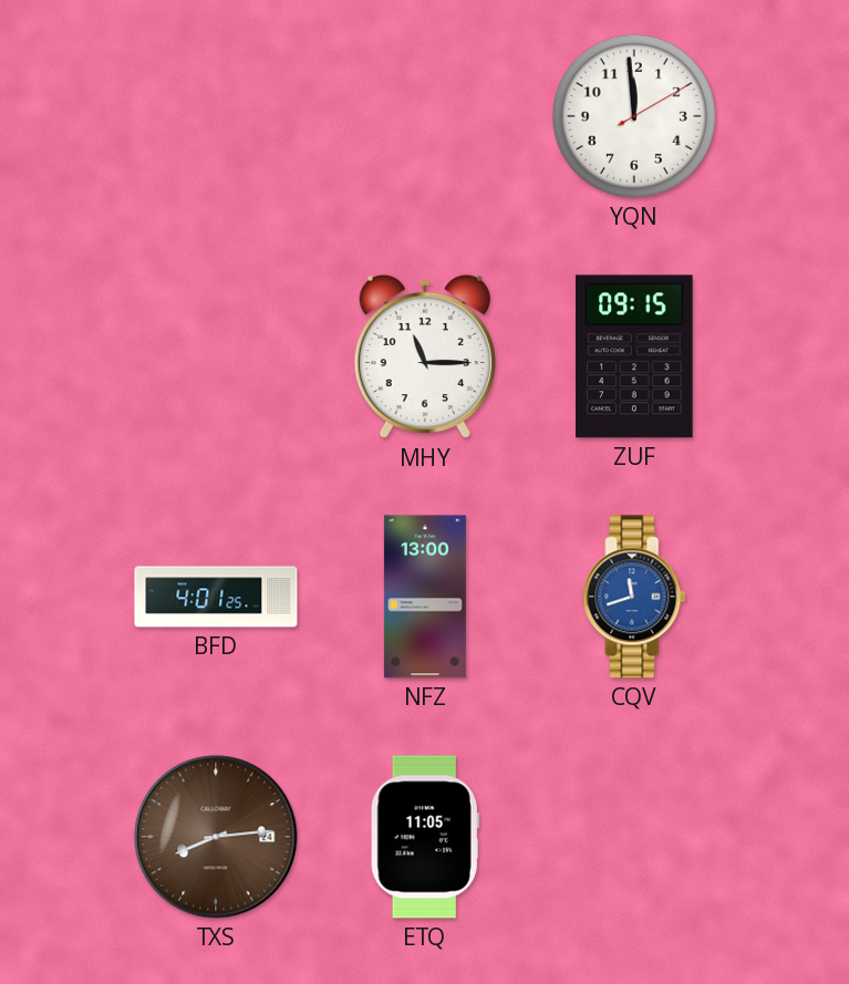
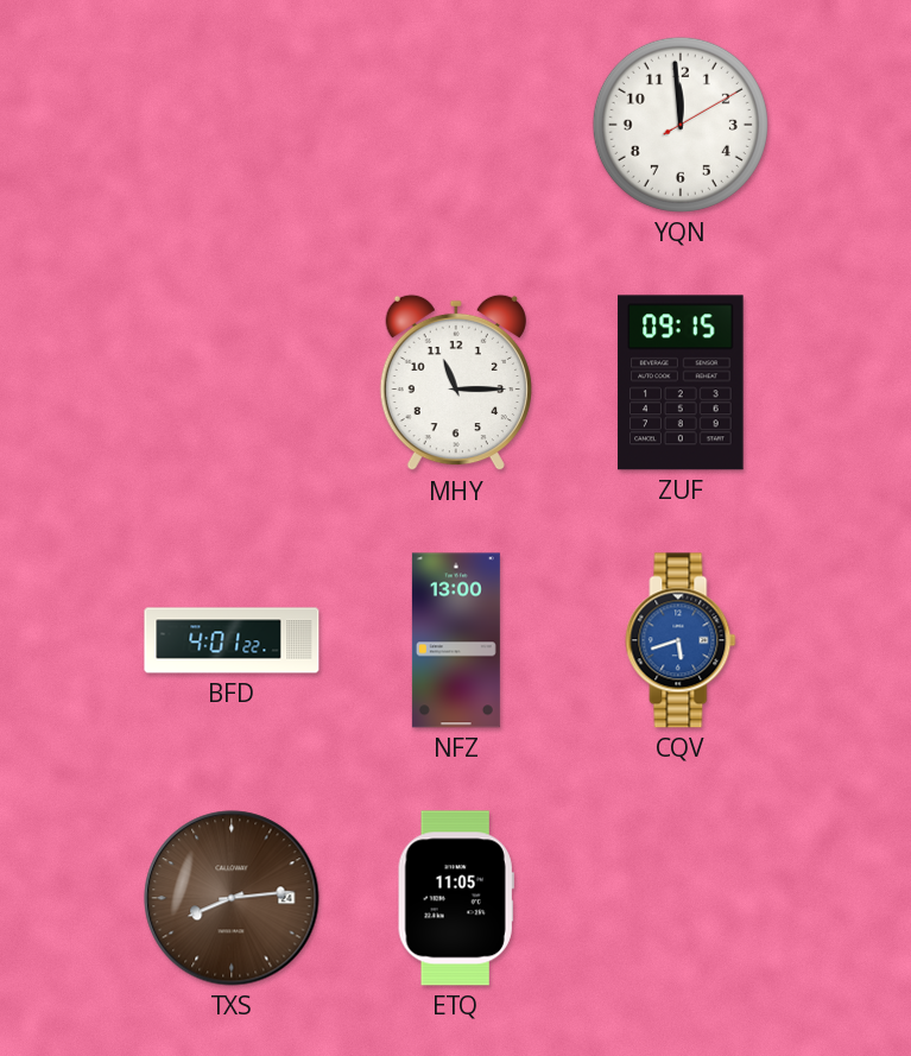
BFD: 4:01:25 -> 4:01:22 (232, 640)
CQV: 11:42 -> 5:42 (681, 640)
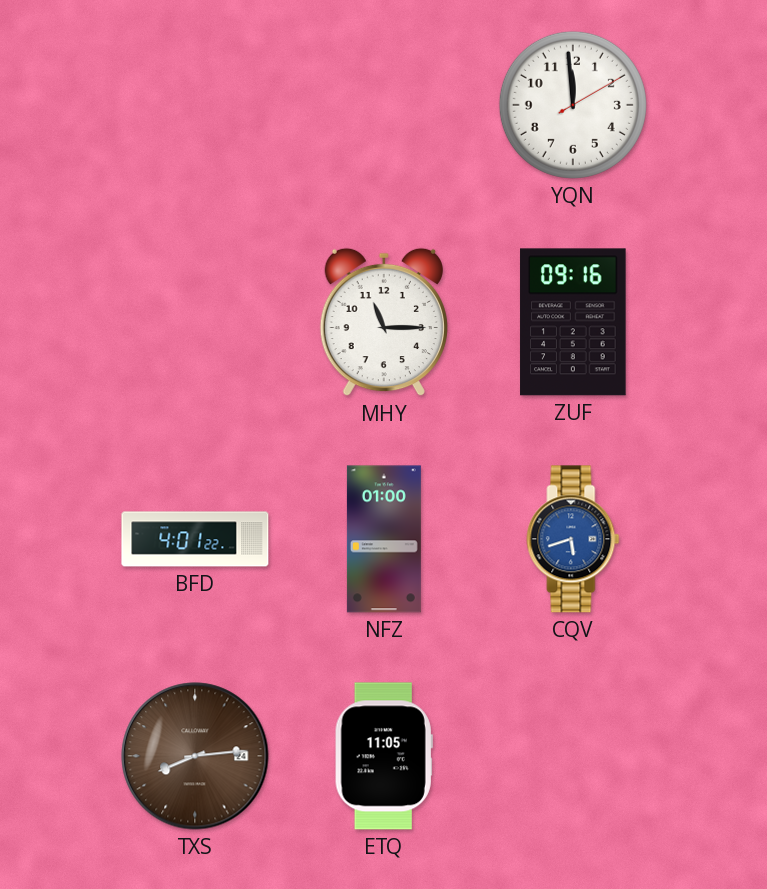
ZUF: 09:15 -> 09:16 (573, 322)
NFZ: 13:00 -> 01:00 (384, 539)
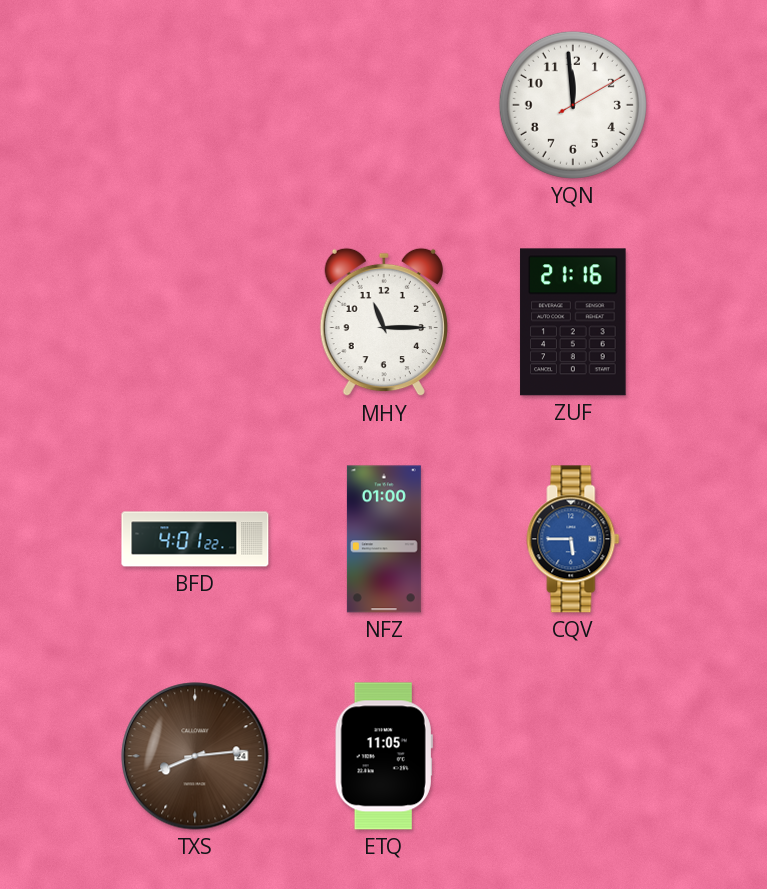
ZUF: 09:16 -> 21:16 (573, 322)
CQV: 5:42 -> 5:45 (573, 539)
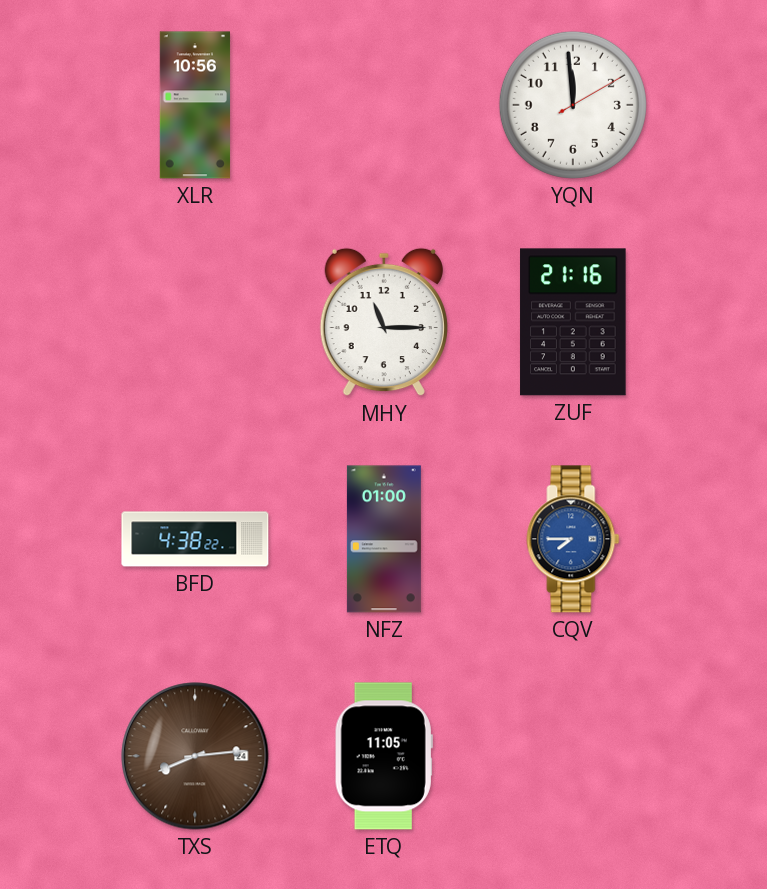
XLR: none -> 10:56 (195, 105)
BFD: 4:01 -> 4:38 (195, 539)
CQV: 5:45 -> 7:45 (573, 539)
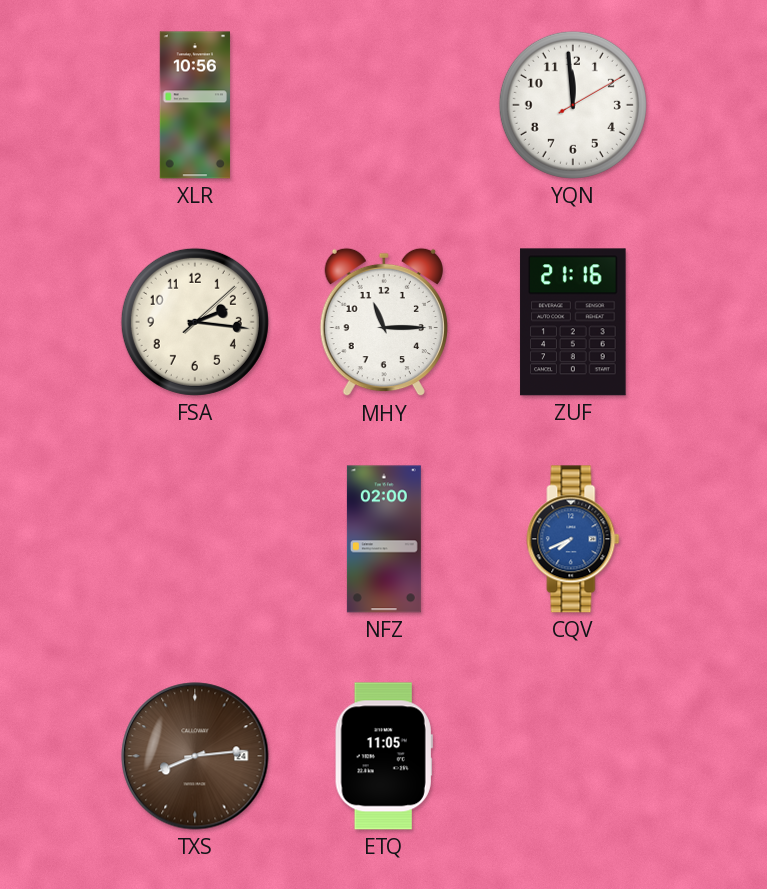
FSA: none -> 2:16 (195, 322)
BFD: 4:38 -> none (195, 539)
NFZ: 01:00 -> 02:00 (384, 539)
CQV: 7:45 -> 7:41 (573, 539)
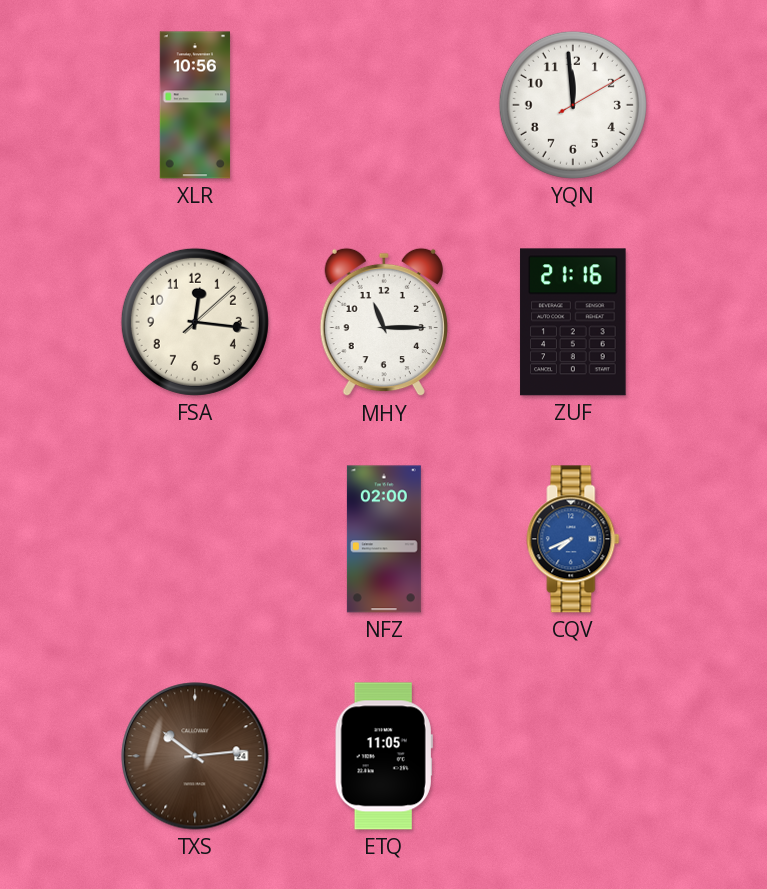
FSA: 2:16 -> 12:16 (195, 322)
TXS: 8:14 -> 10:14 (195, 756)
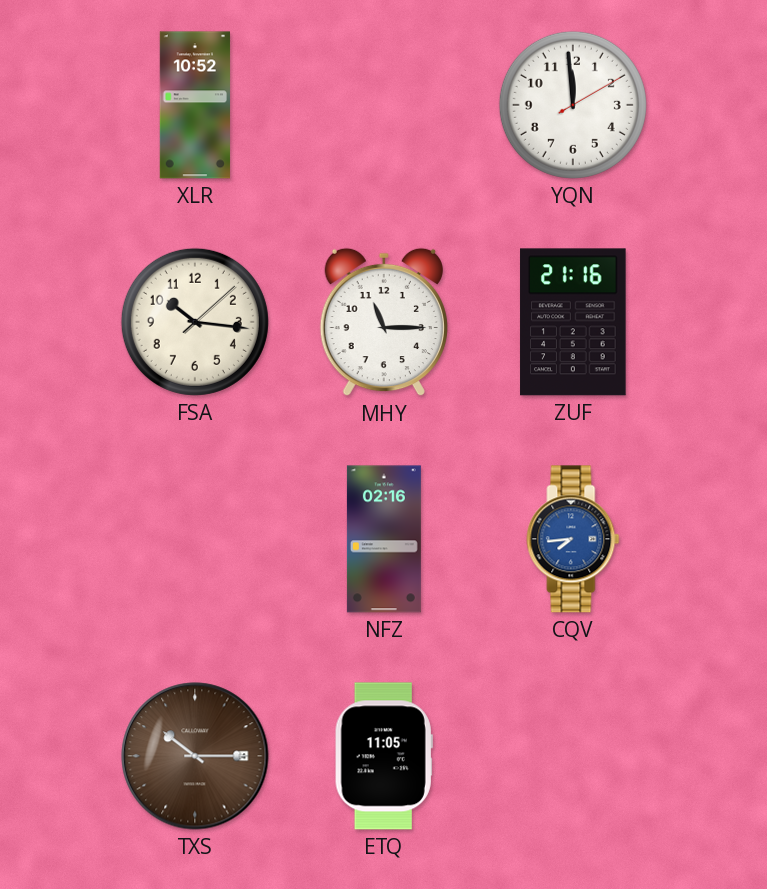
XLR: 10:56 -> 10:52 (195, 105)
FSA: 12:16 -> 10:16 (195, 322)
NFZ: 02:00 -> 02:16 (384, 539)
CQV: 7:41 -> 7:44 (573, 539)
TXS: 10:14 -> 10:15 (195, 756)
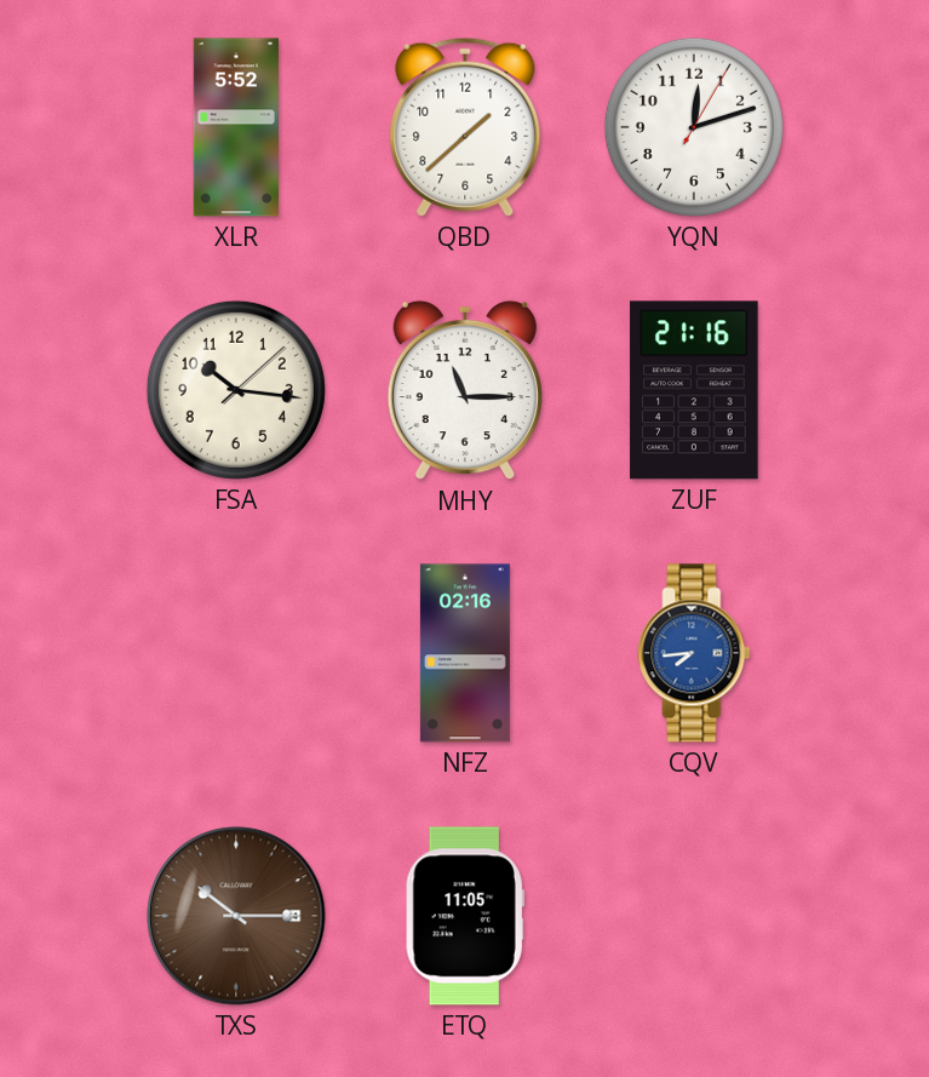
XLR: 10:52 -> 5:52 (236, 127)
QBD: none -> 1:38 (465, 127)
YQN: 11:59 -> 12:12 (694, 127)
